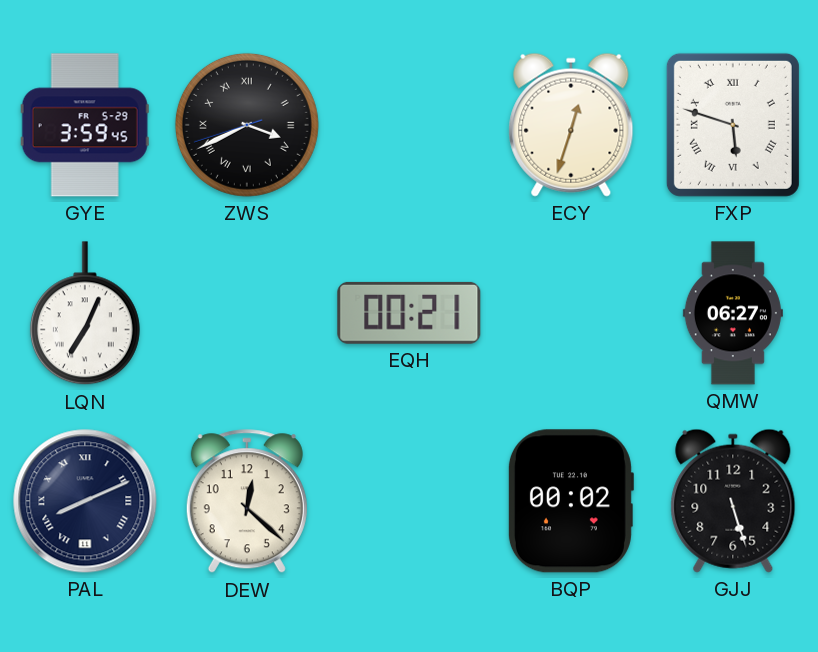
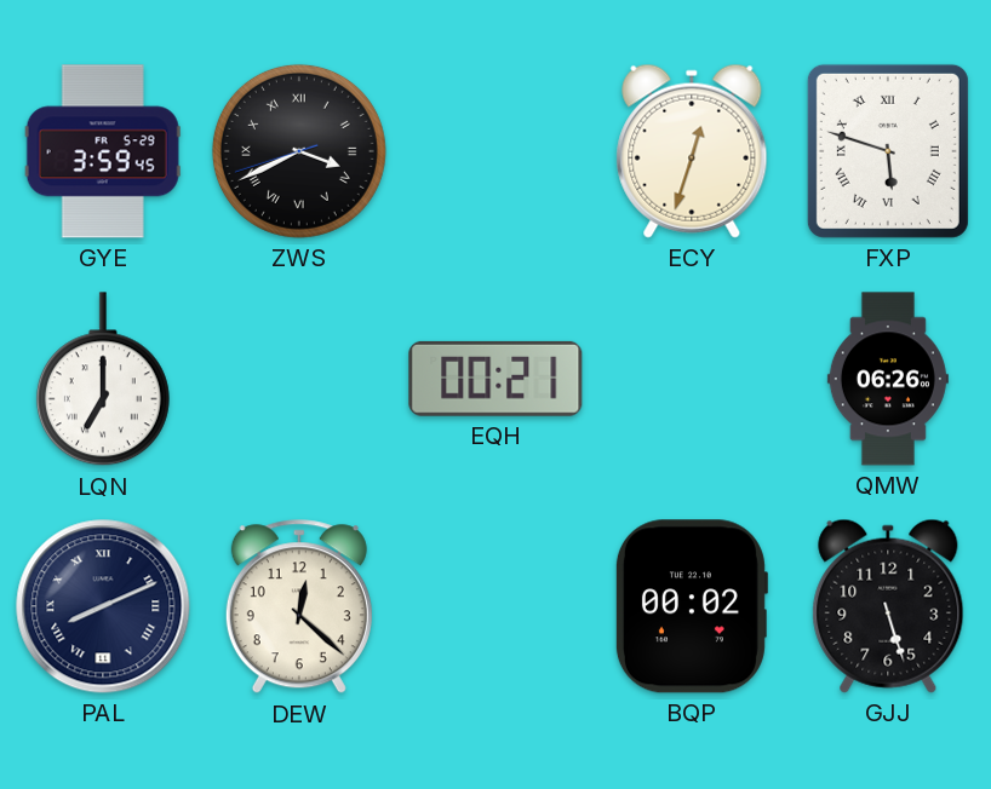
LQN: 7:04 -> 7:00 (103, 380)
QMW: 06:27 -> 06:26 (888, 379)
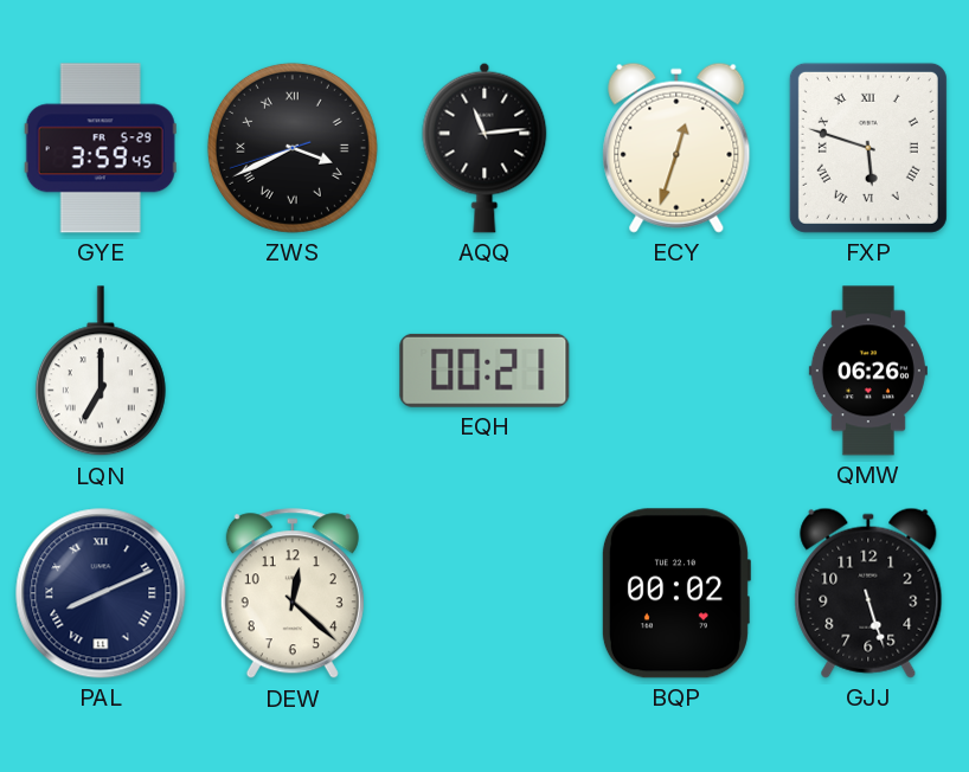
AQQ: none -> 11:14 (484, 148)
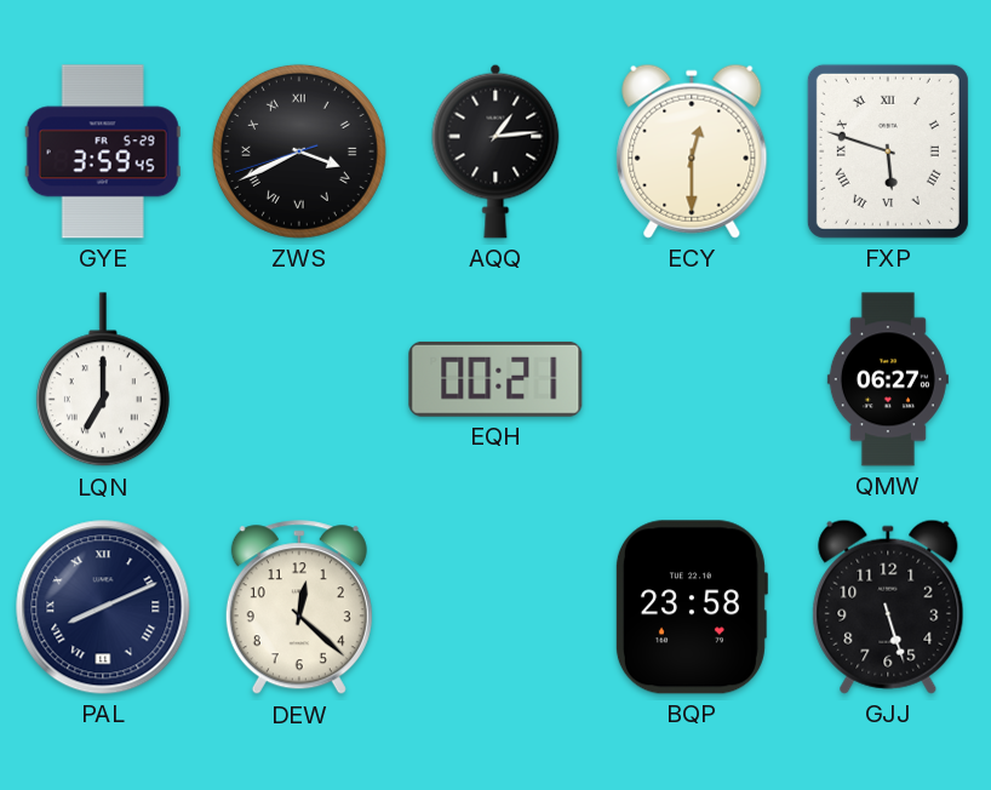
AQQ: 11:14 -> 1:14 (495, 151)
ECY: 12:33 -> 12:30 (692, 151)
QMW: 06:26 -> 06:27 (888, 379)
BQP: 00:02 -> 23:58 (691, 607)
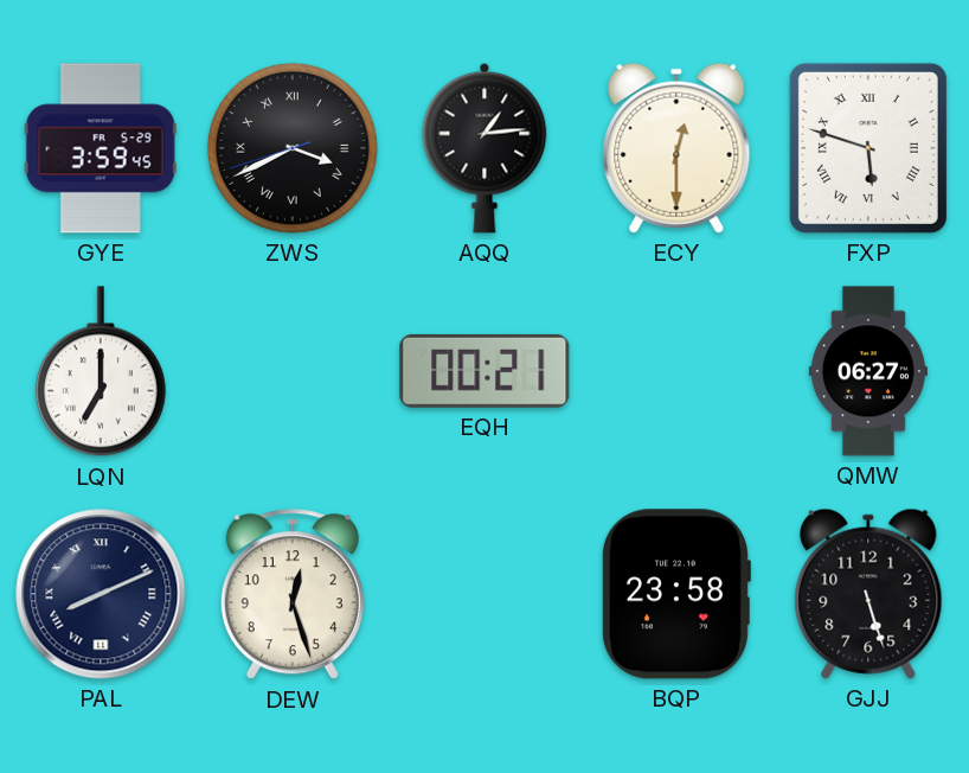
DEW: 12:22 -> 12:27 (293, 595)
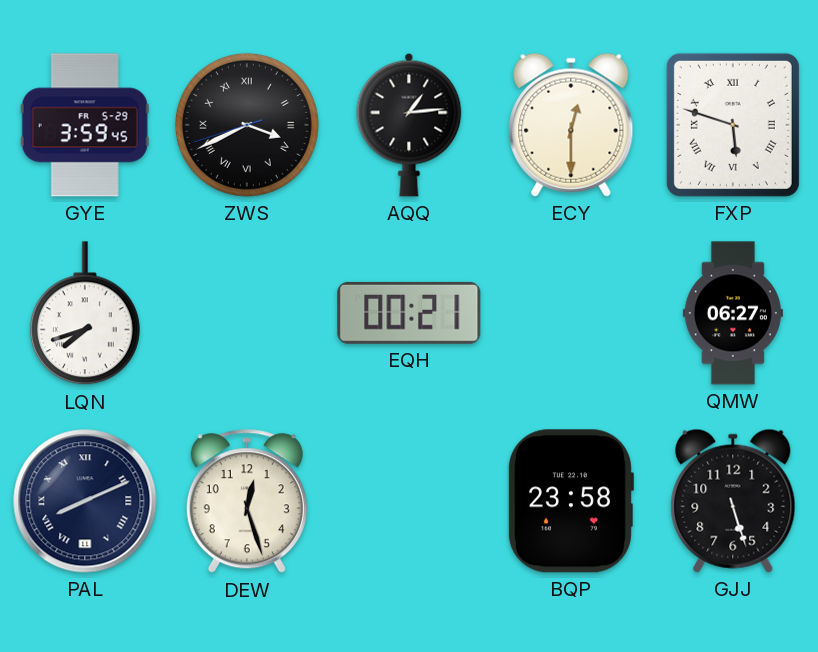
LQN: 7:00 -> 7:42 (85, 314)
